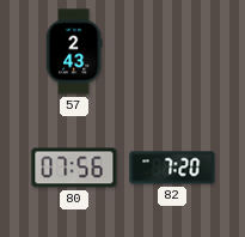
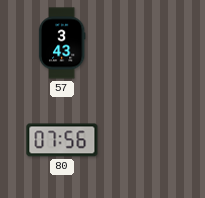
57: 2:43 -> 3:43 (62, 43)
82: 7:20 -> none (172, 168)
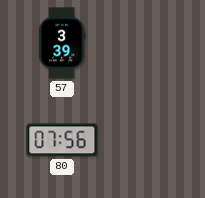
57: 3:43 -> 3:39 (62, 43)
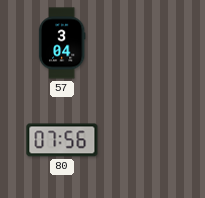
57: 3:39 -> 3:04 (62, 43)
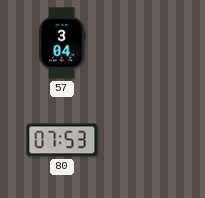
80: 07:56 -> 07:53 (62, 140)
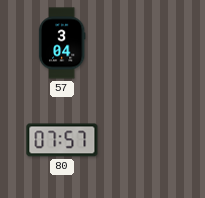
80: 07:53 -> 07:57 (62, 140)
